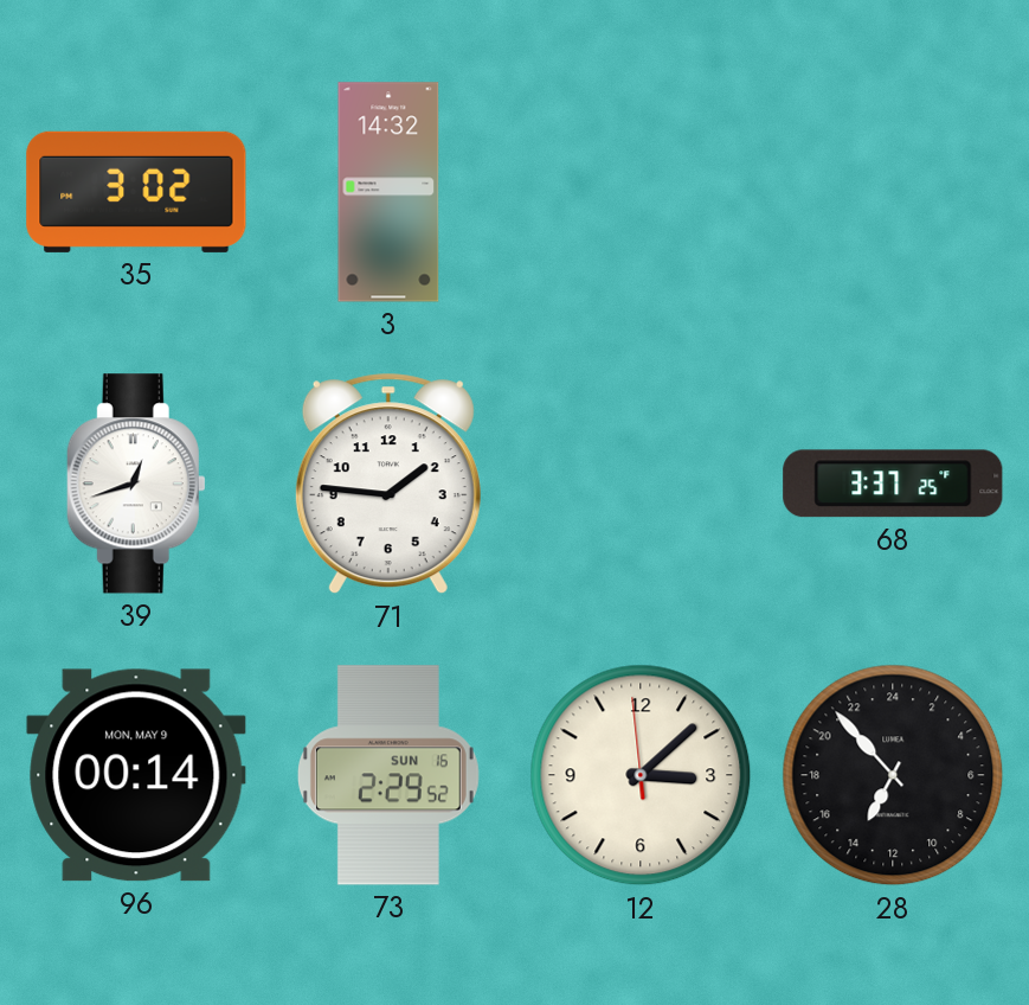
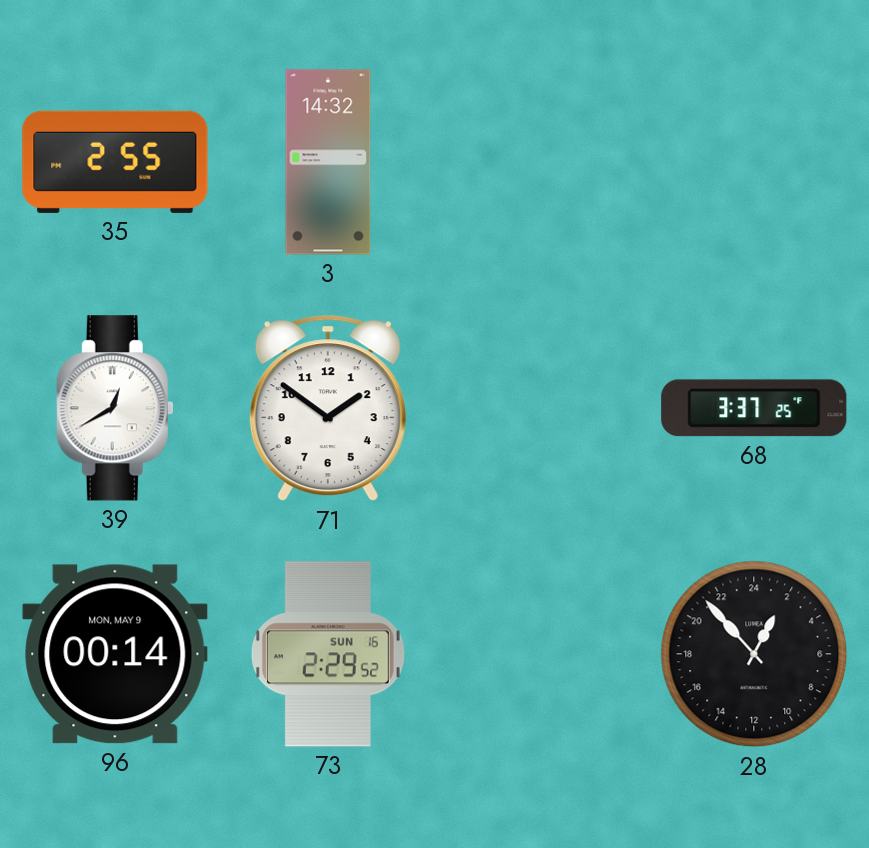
35: 3:02 -> 2:55 (115, 162)
39: 12:42 -> 12:40 (115, 408)
71: 1:46 -> 1:51 (328, 408)
12: 3:07 -> none (641, 775)
28: 13:53 -> 1:53 (754, 654)
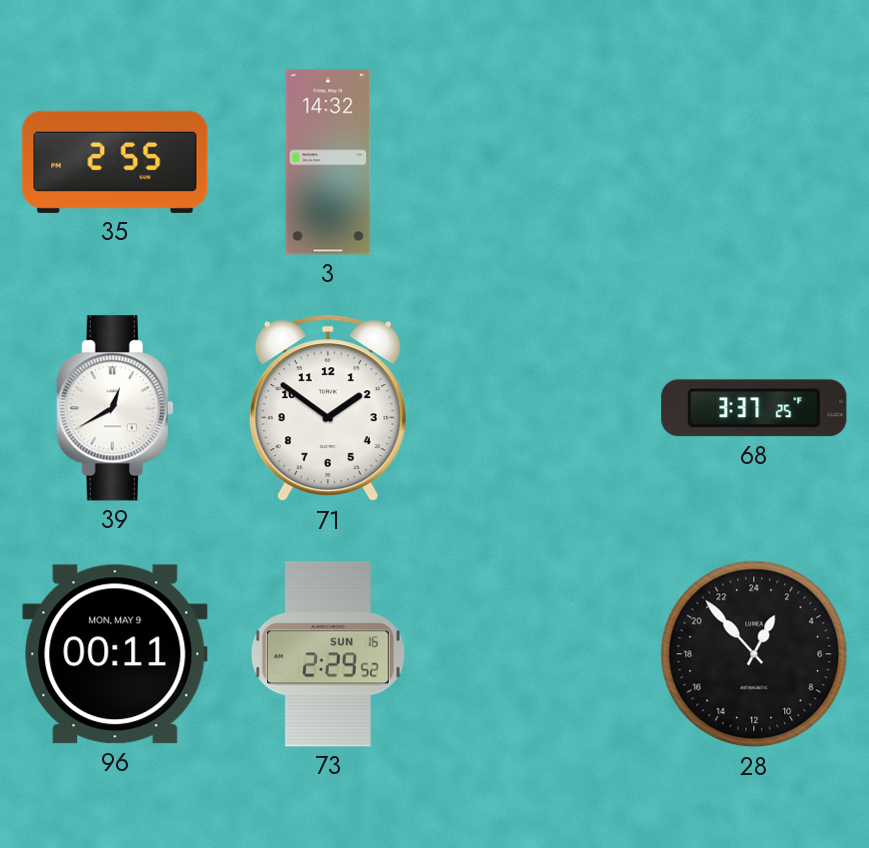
96: 00:14 -> 00:11 (115, 654)
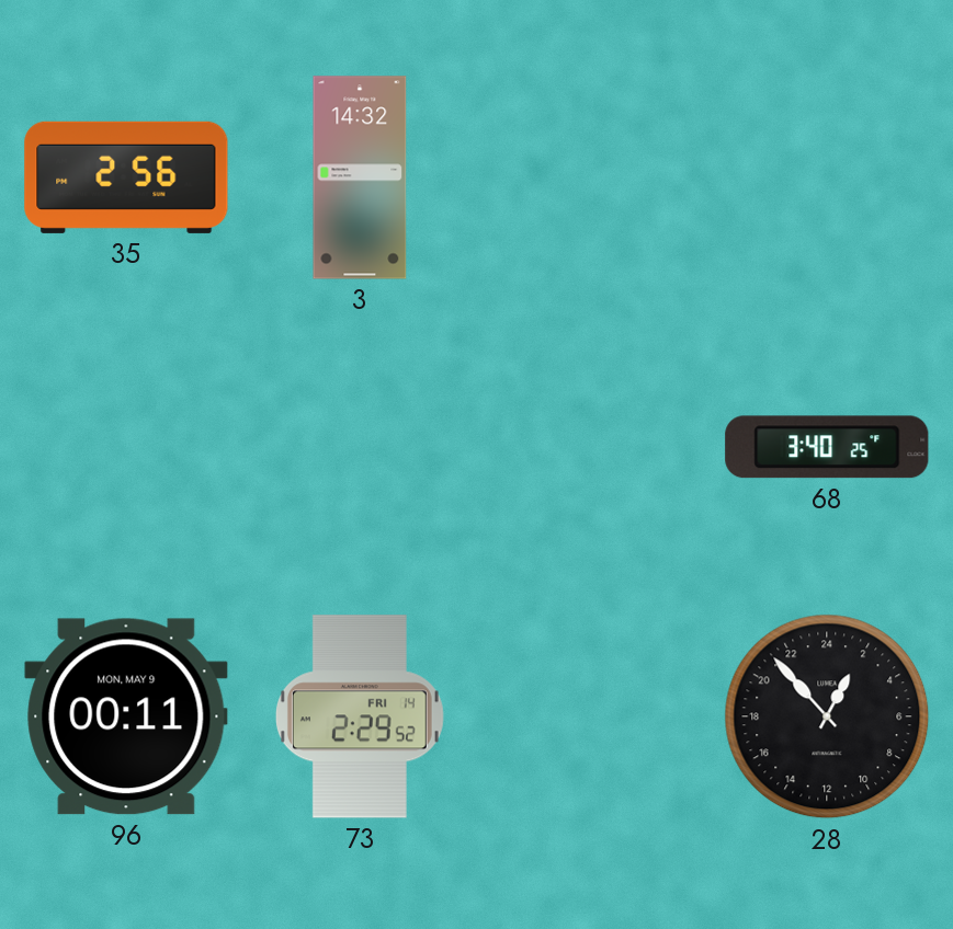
35: 2:55 -> 2:56 (126, 177)
39: 12:40 -> none (115, 408)
71: 1:51 -> none (328, 408)
68: 3:37 -> 3:40 (827, 447)
73 date: SUN 16 -> FRI 14 (360, 716)
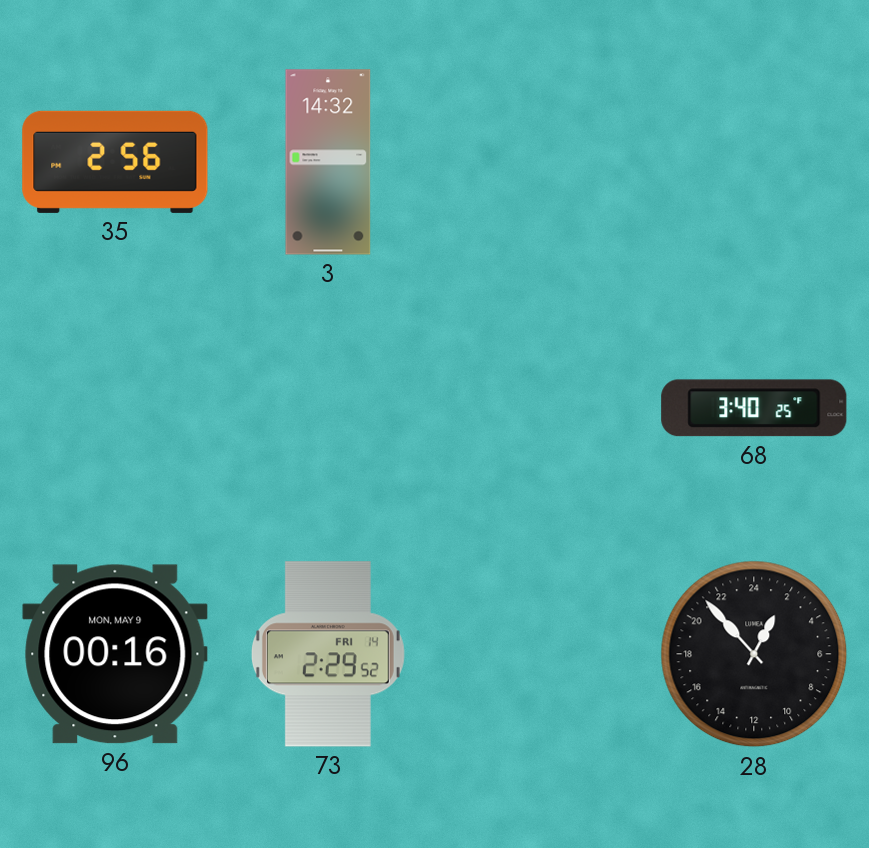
96: 00:11 -> 00:16 (115, 654)
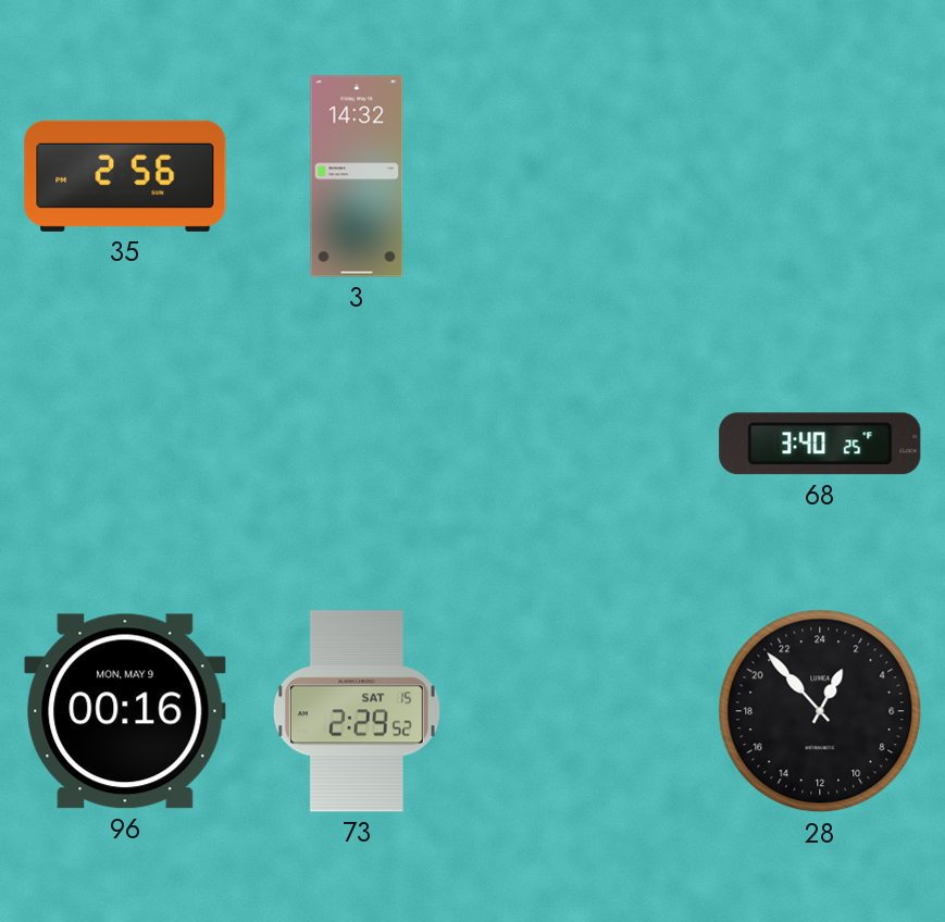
73 date: FRI 14 -> SAT 15 (357, 711)
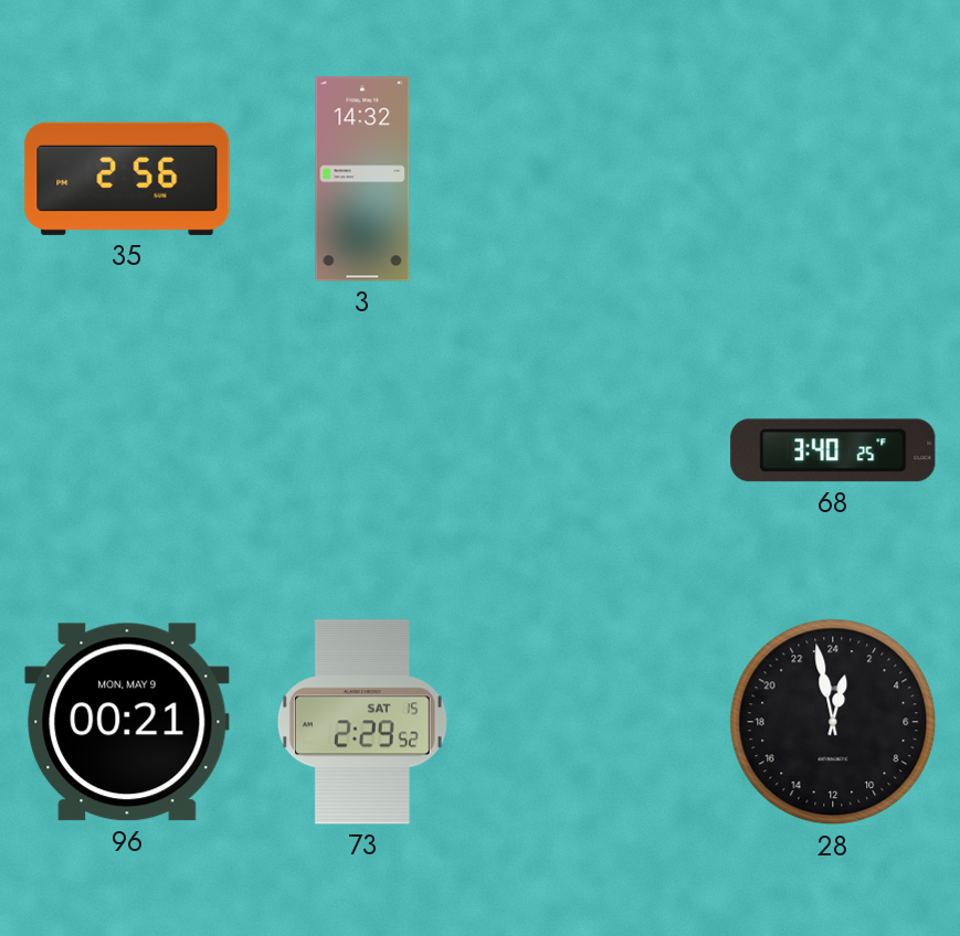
96: 00:16 -> 00:21 (127, 722)
28: 1:53 -> 0:58 (833, 722)
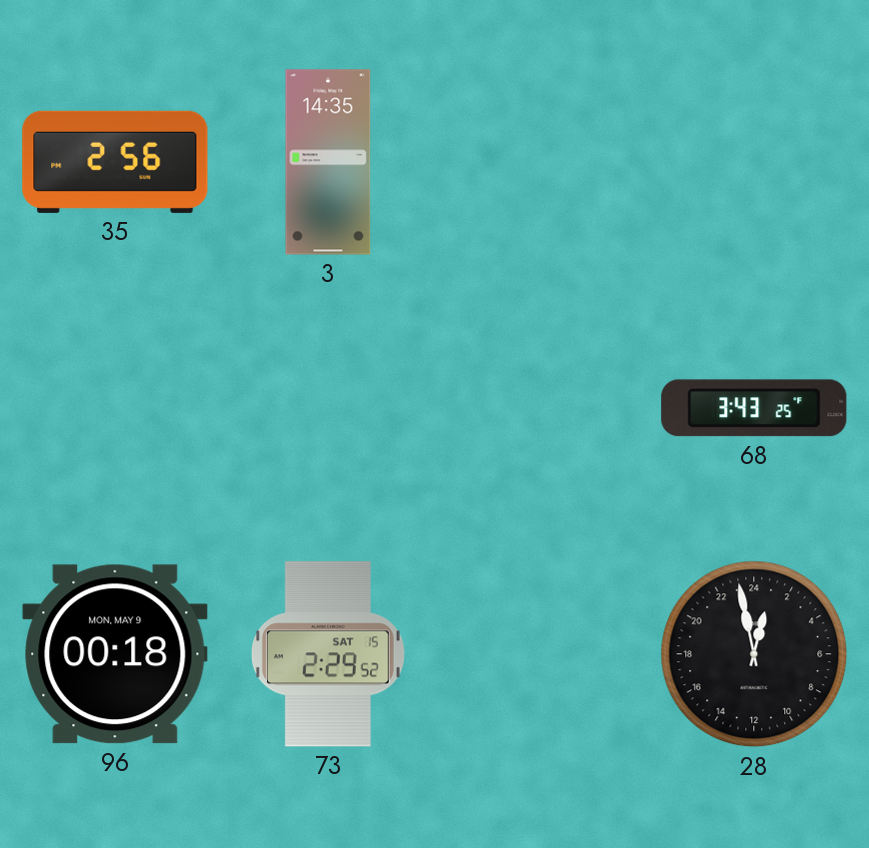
3: 14:32 -> 14:35 (328, 162)
68: 3:40 -> 3:43 (754, 408)
96: 00:21 -> 00:18 (115, 654)
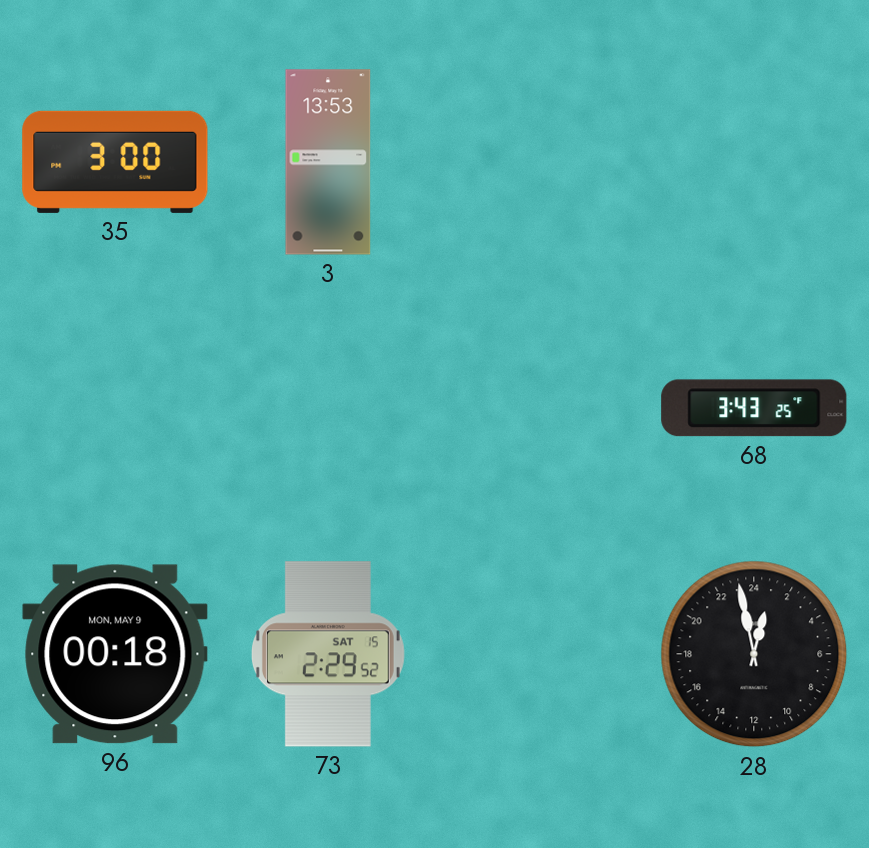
35: 2:56 -> 3:00 (115, 162)
3: 14:35 -> 13:53 (328, 162)
